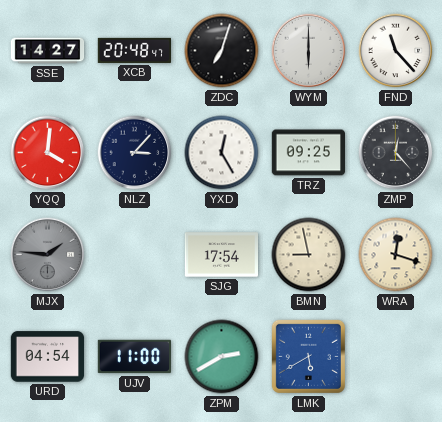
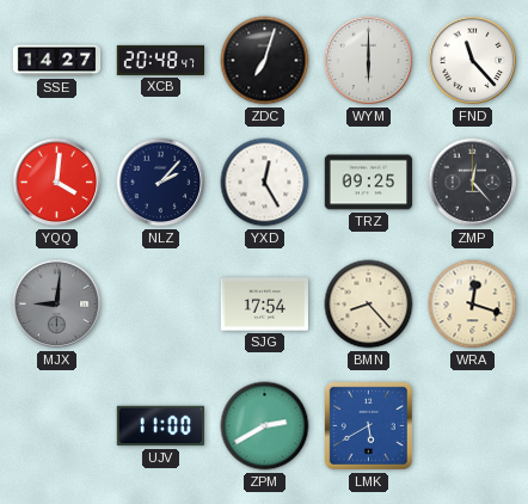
NLZ: 3:07 -> 2:07 (161, 183)
MJX: 1:46 -> 9:01 (57, 305)
BMN: 8:58 -> 8:23 (369, 305)
URD: 04:54 -> none (48, 357)
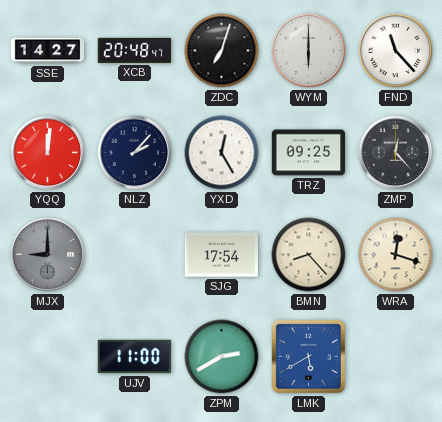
YQQ: 4:01 -> 12:01 (48, 153)
MJX: 9:01 -> 9:00 (48, 255)
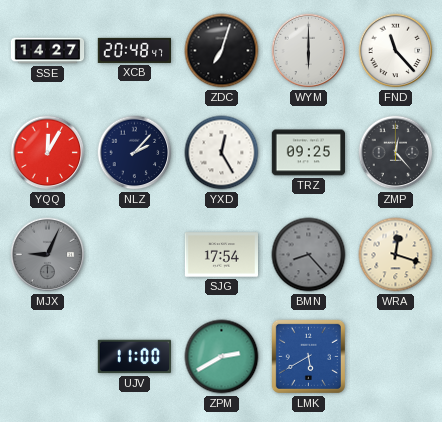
YQQ: 12:01 -> 12:05 (48, 153)
MJX: 9:00 -> 9:04 (48, 255)
BMN dial: cream -> grey (309, 255)
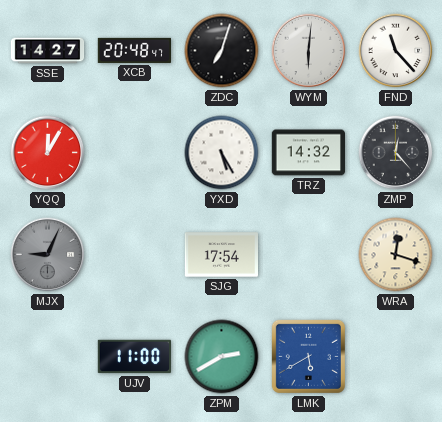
WYM: 6:00 -> 6:01 (309, 51)
NLZ: 2:07 -> none (135, 153)
YXD: 12:25 -> 5:25 (222, 153)
TRZ: 09:25 -> 14:32 (308, 153)
BMN: 8:23 -> none (309, 255)
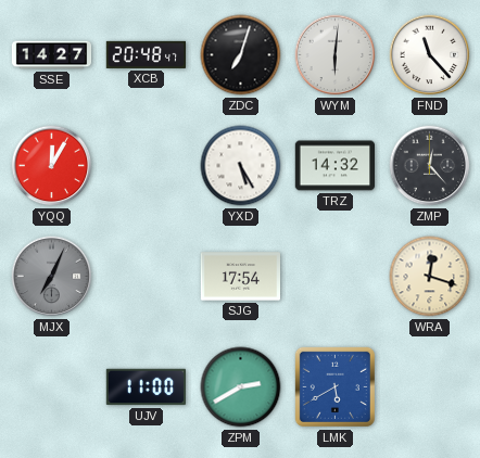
MJX: 9:04 -> 7:04 (52, 277)
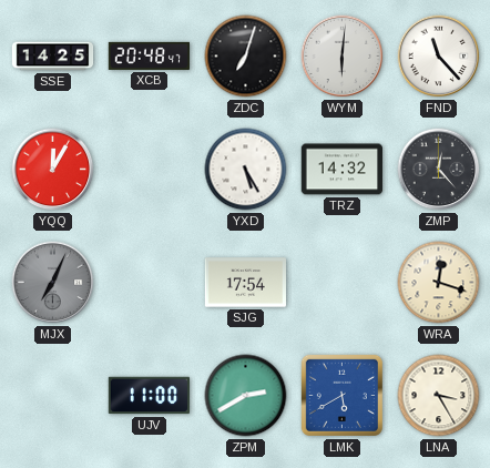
SSE: 14:27 -> 14:25 (53, 57)
LNA: none -> 3:25 (439, 396)
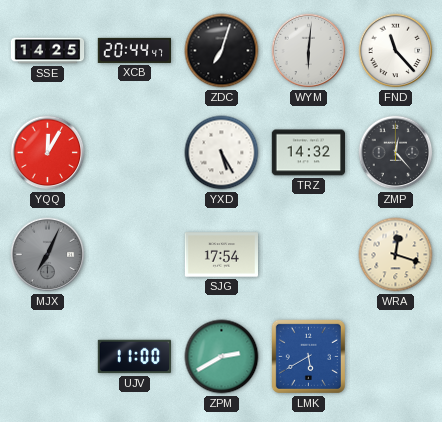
XCB: 20:48 -> 20:44 (135, 50)
LNA: 3:25 -> none (439, 396)
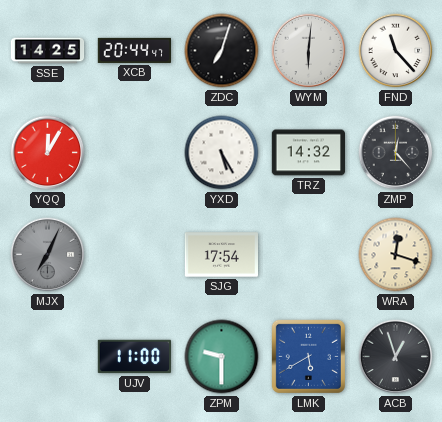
ZPM: 2:40 -> 9:30 (222, 357)
ACB: none -> 12:57 (396, 357)
